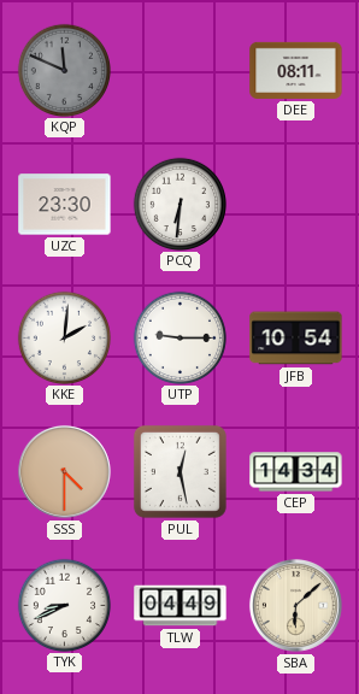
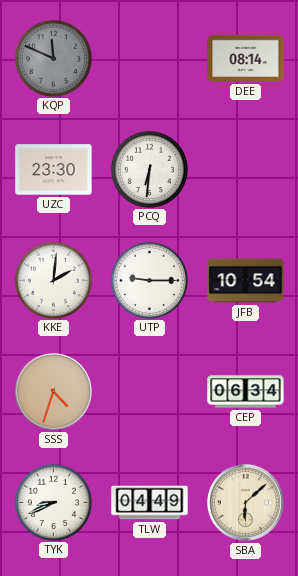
DEE: 08:11 -> 08:14 (246, 58)
SSS: 4:30 -> 4:33 (53, 391)
PUL: 12:28 -> none (179, 471)
CEP: 14:34 -> 06:34 (246, 392)
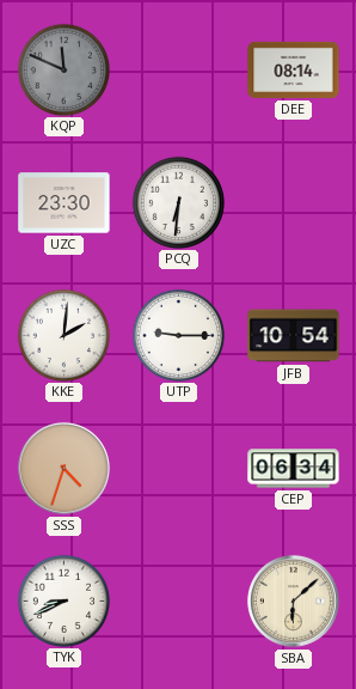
TLW: 04:49 -> none (150, 503)
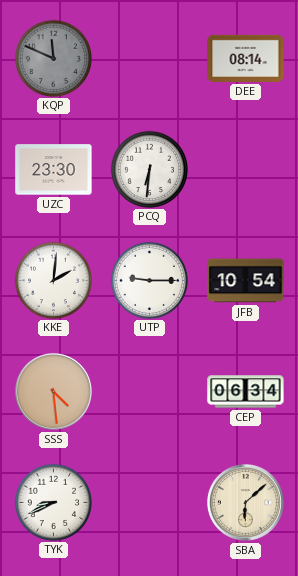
SSS: 4:33 -> 4:29 (53, 391)
